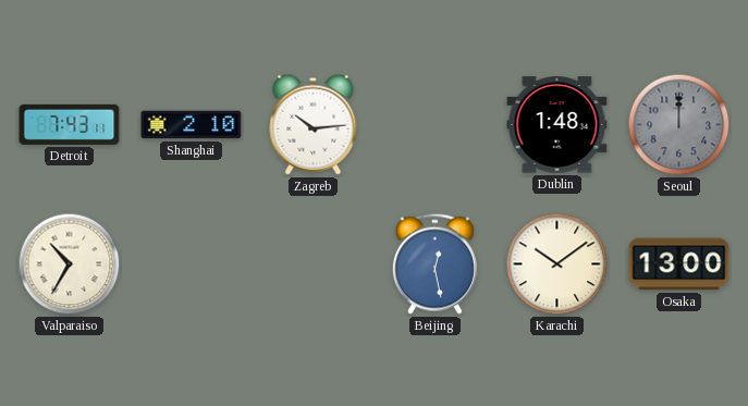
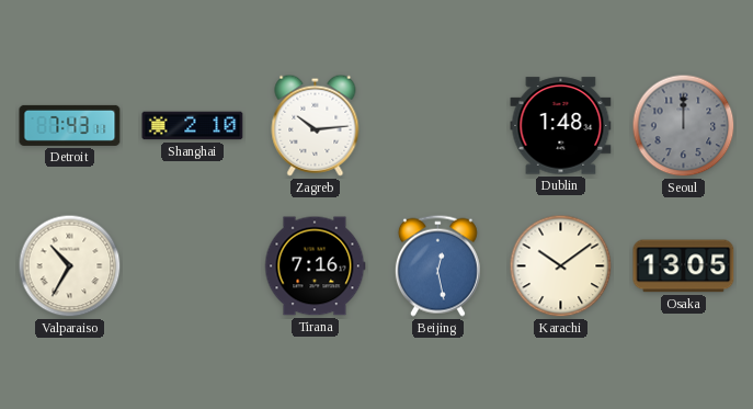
Tirana: none -> 7:16 (315, 266)
Osaka: 13:00 -> 13:05 (684, 266)
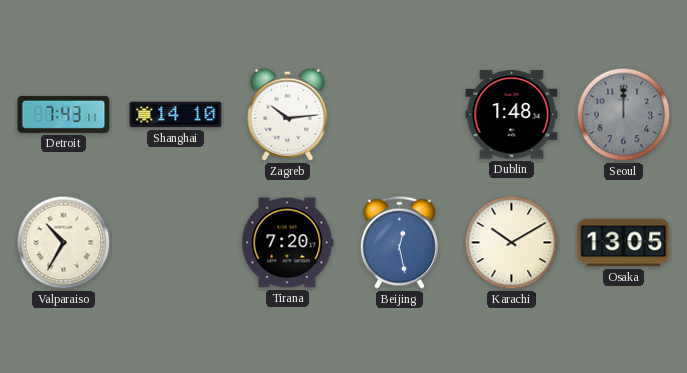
Shanghai: 2:10 -> 14:10 (176, 115)
Tirana: 7:16 -> 7:20 (287, 243)
Karachi: 10:09 -> 10:10 (512, 243)
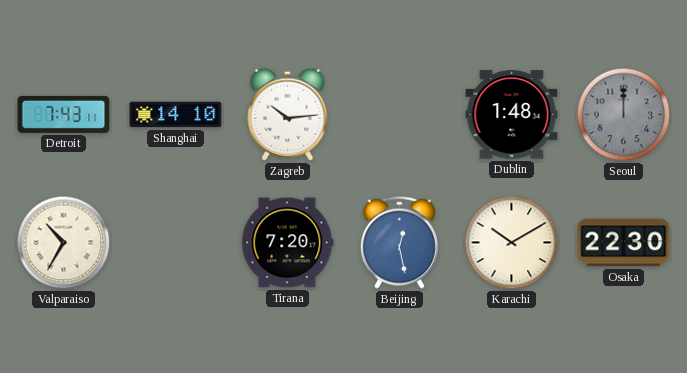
Osaka: 13:05 -> 22:30 (624, 243)
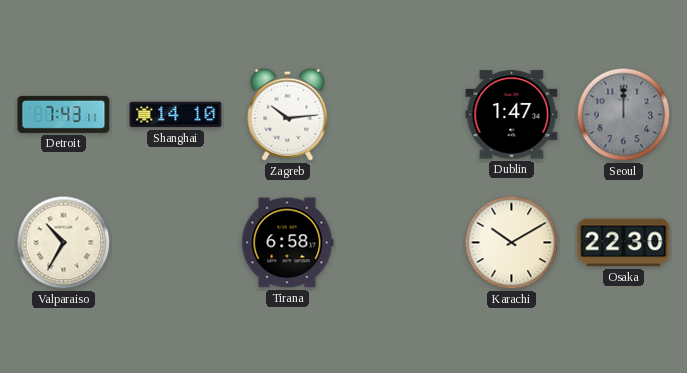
Dublin: 1:48 -> 1:47 (512, 115)
Tirana: 7:20 -> 6:58 (287, 243)
Beijing: 12:28 -> none (399, 242)
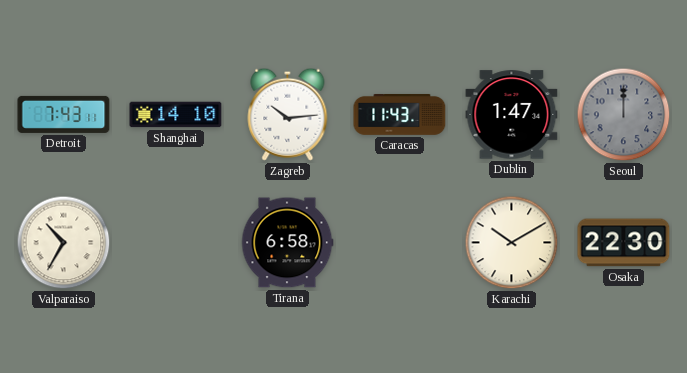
Caracas: none -> 11:43 (400, 114)
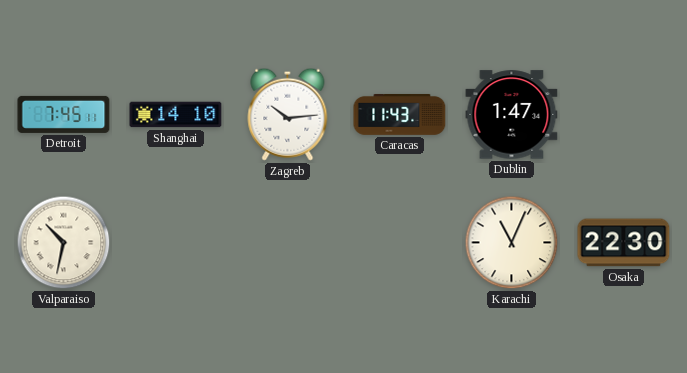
Detroit: 7:43 -> 7:45 (64, 114)
Seoul: 12:00 -> none (624, 115)
Valparaiso: 10:35 -> 10:32 (64, 243)
Tirana: 6:58 -> none (287, 243)
Karachi: 10:10 -> 11:04 (512, 243)
